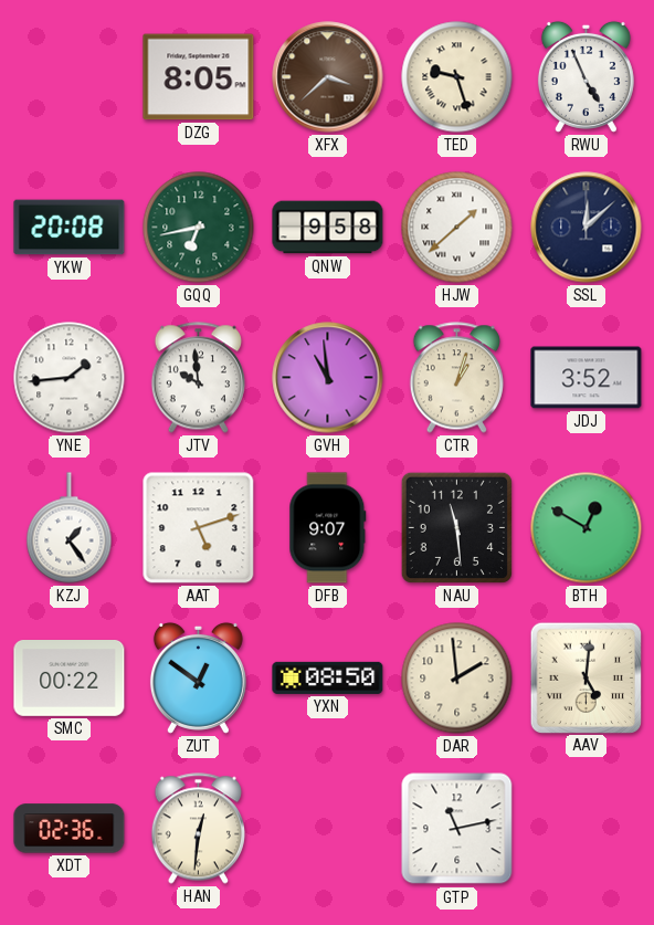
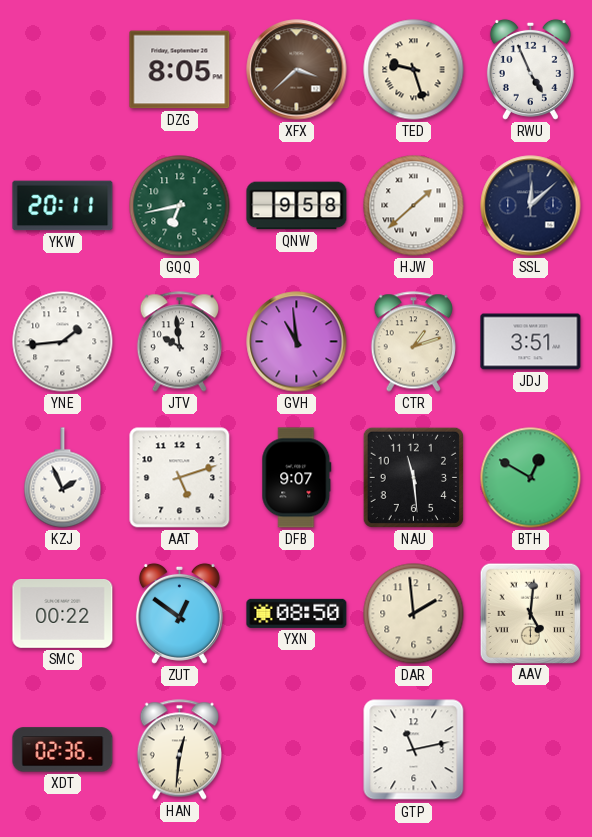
YKW: 20:08 -> 20:11 (63, 206)
CTR: 1:03 -> 1:12 (413, 342)
JDJ: 3:52 -> 3:51 (531, 342)
KZJ: 1:24 -> 1:56 (63, 478)
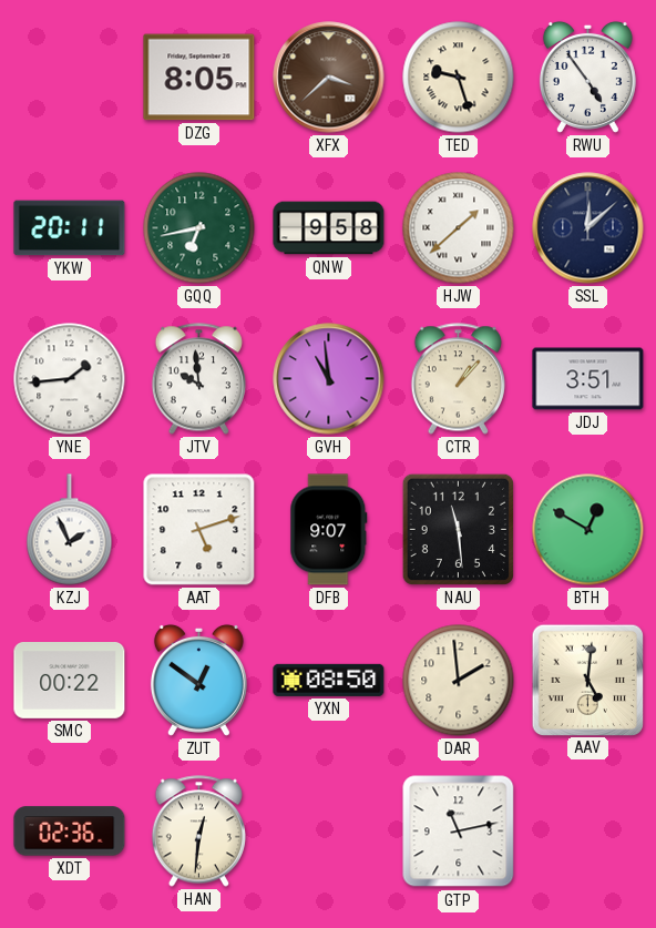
RWU: 4:56 -> 4:54 (587, 77)
CTR: 1:12 -> 1:07 (458, 379)
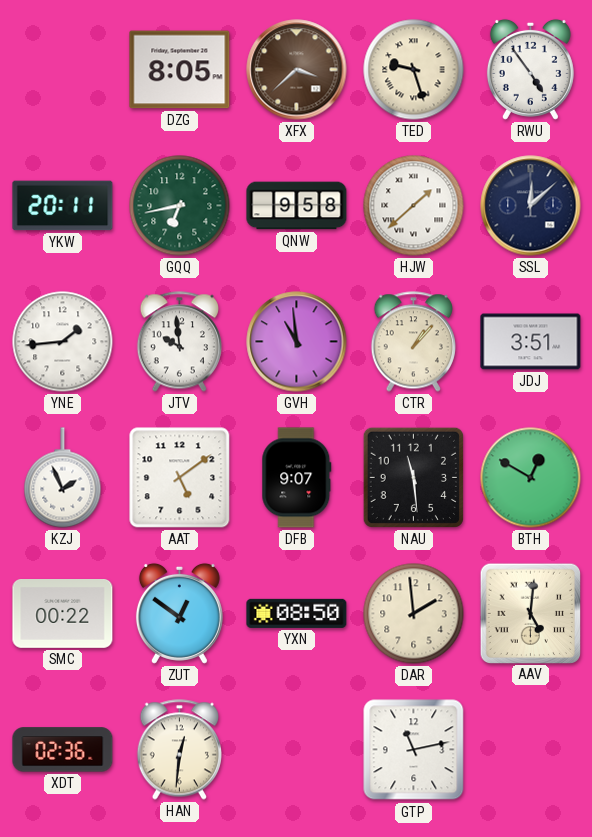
AAT: 5:12 -> 5:09 (180, 478)
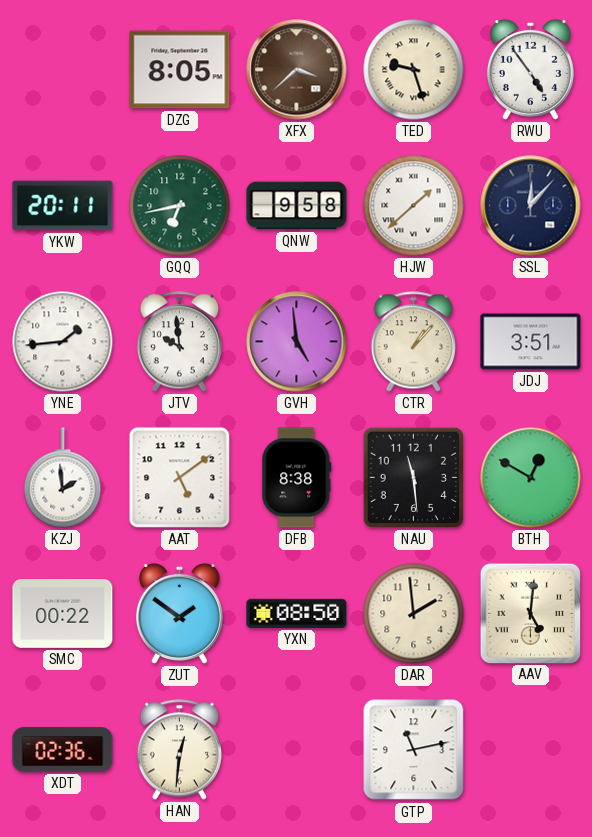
SSL: 12:08 -> 12:07 (531, 206)
GVH: 10:59 -> 4:59 (297, 342)
KZJ: 1:56 -> 1:59 (63, 478)
DFB: 9:07 -> 8:38 (297, 478)
ZUT: 12:51 -> 1:51 (179, 613)
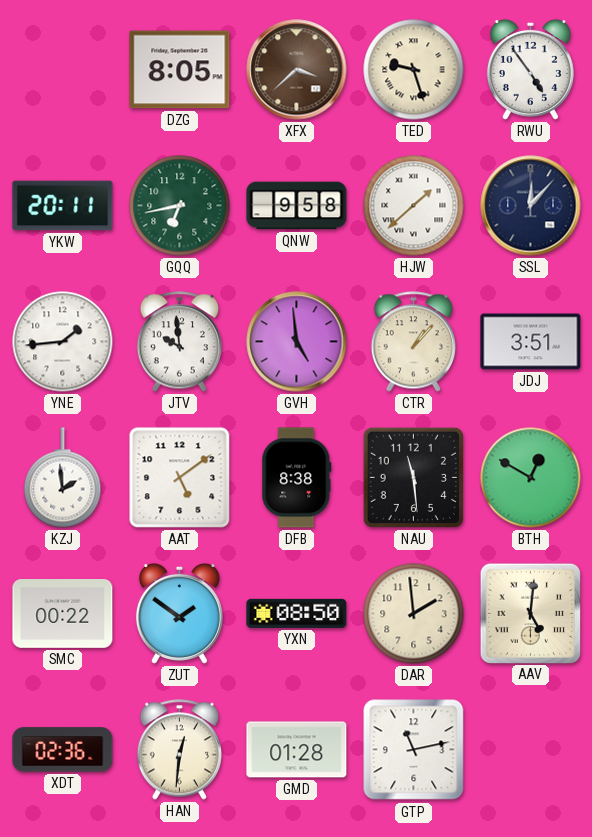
GMD: none -> 01:28 (297, 750)
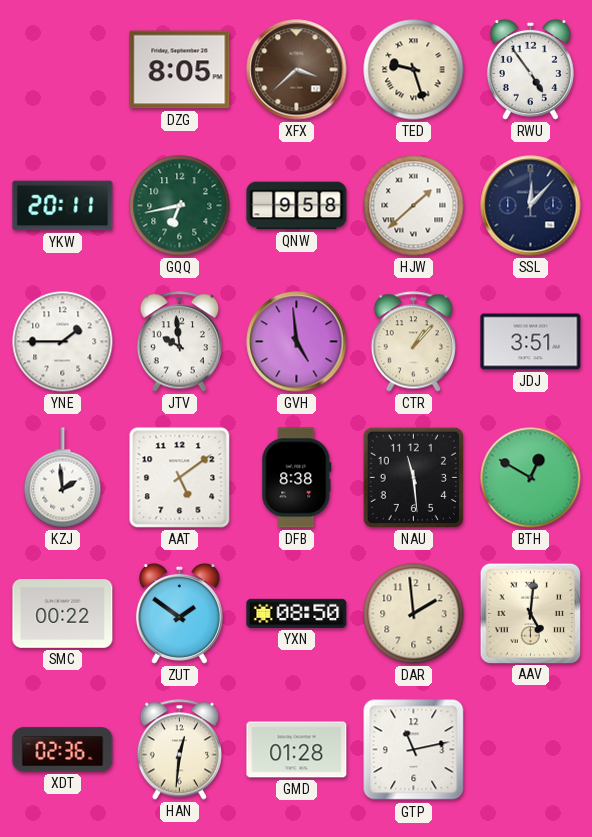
YNE: 1:44 -> 1:45 (63, 342)
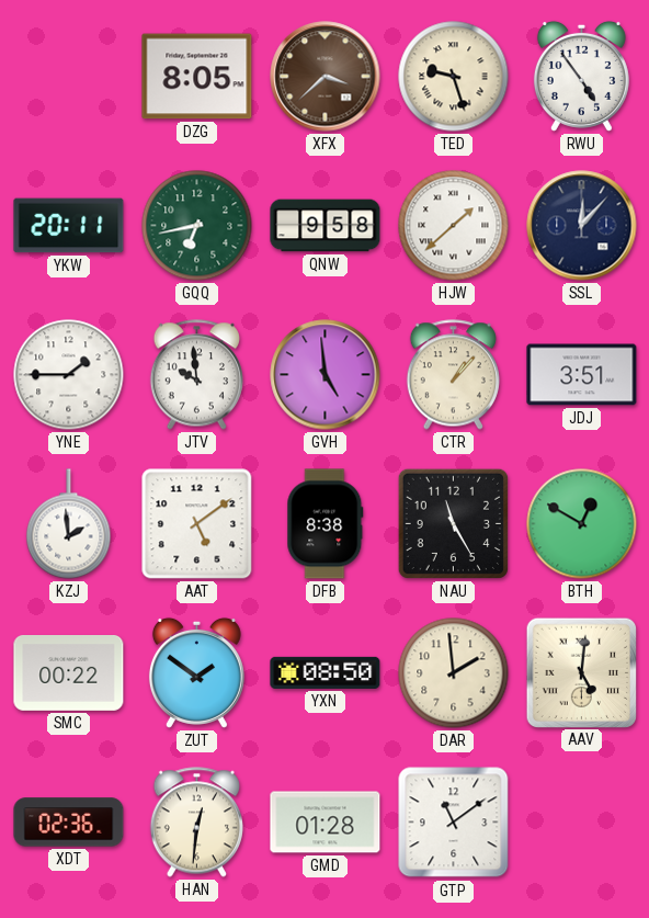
NAU: 11:29 -> 11:25 (453, 523)
GTP: 11:13 -> 11:09 (454, 823)
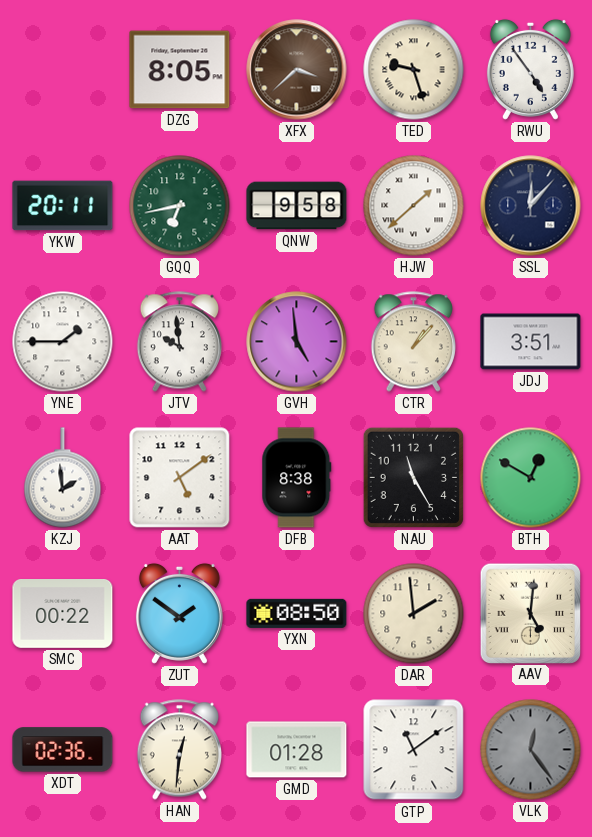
VLK: none -> 12:24 (531, 750)
